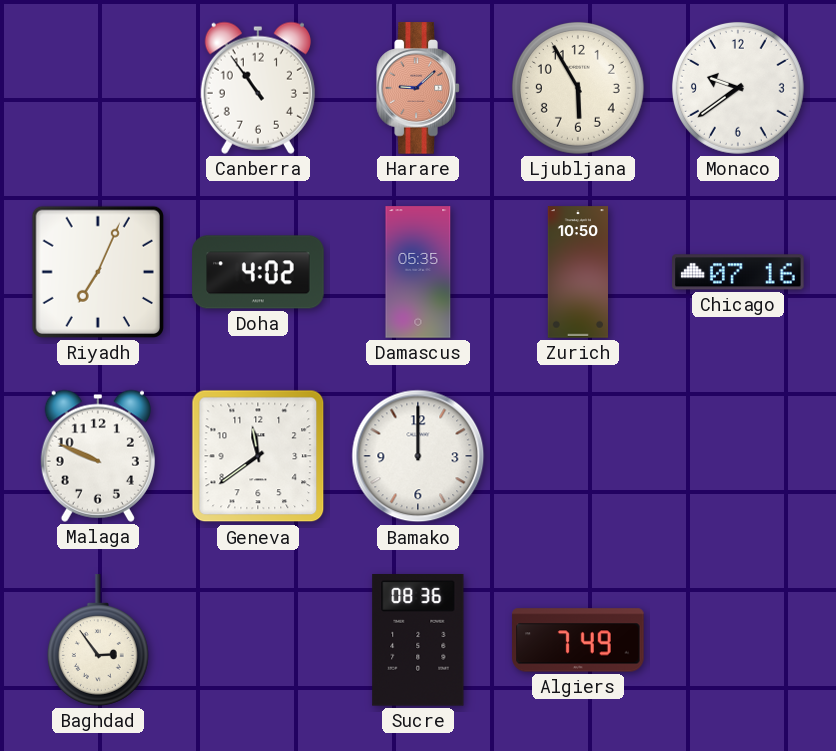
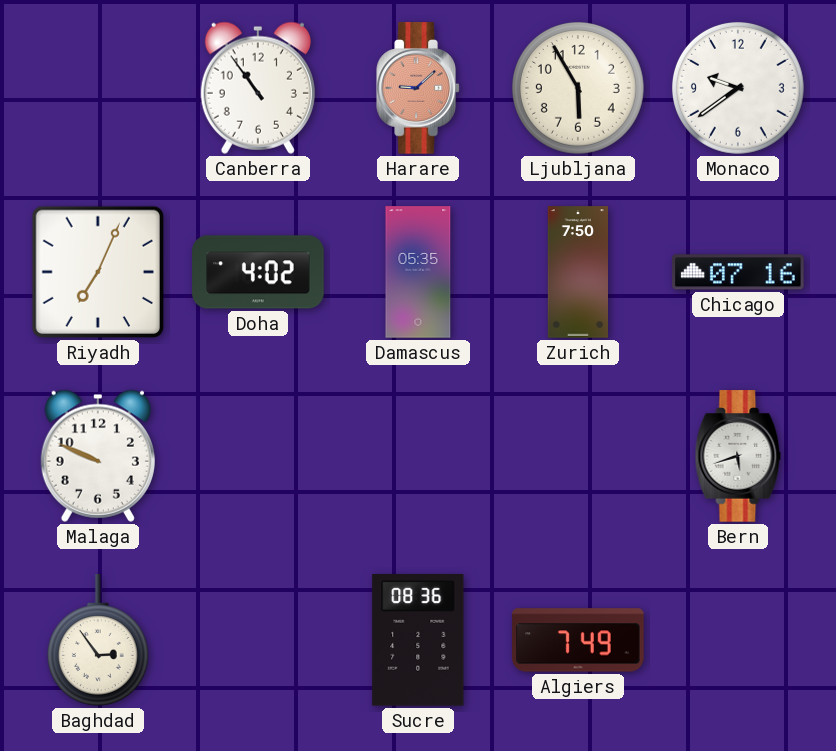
Zurich: 10:50 -> 7:50 (577, 272)
Geneva: 11:39 -> none (258, 456)
Bamako: 12:00 -> none (418, 456)
Bern: none -> 5:42 (738, 456)
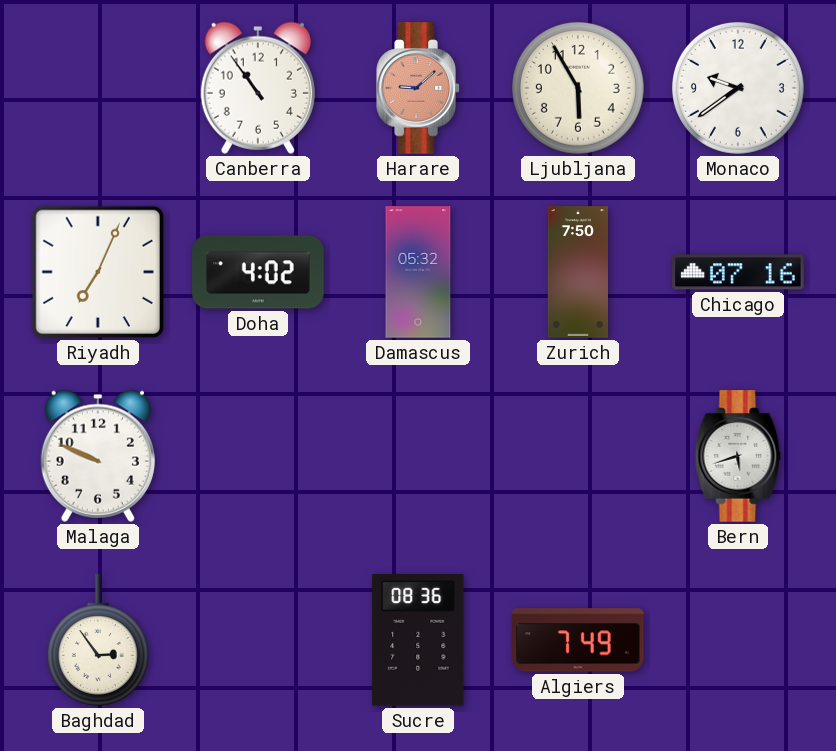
Damascus: 05:35 -> 05:32 (418, 272)
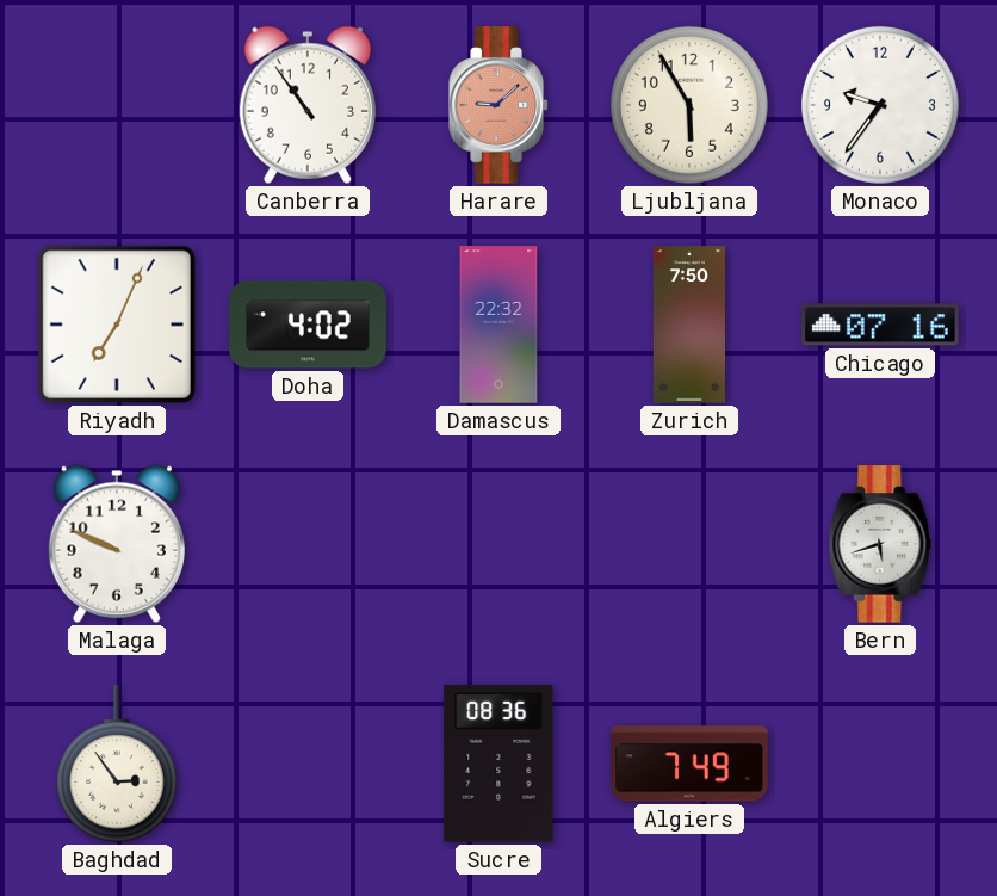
Monaco: 9:39 -> 9:36 (880, 105)
Damascus: 05:32 -> 22:32 (498, 325)
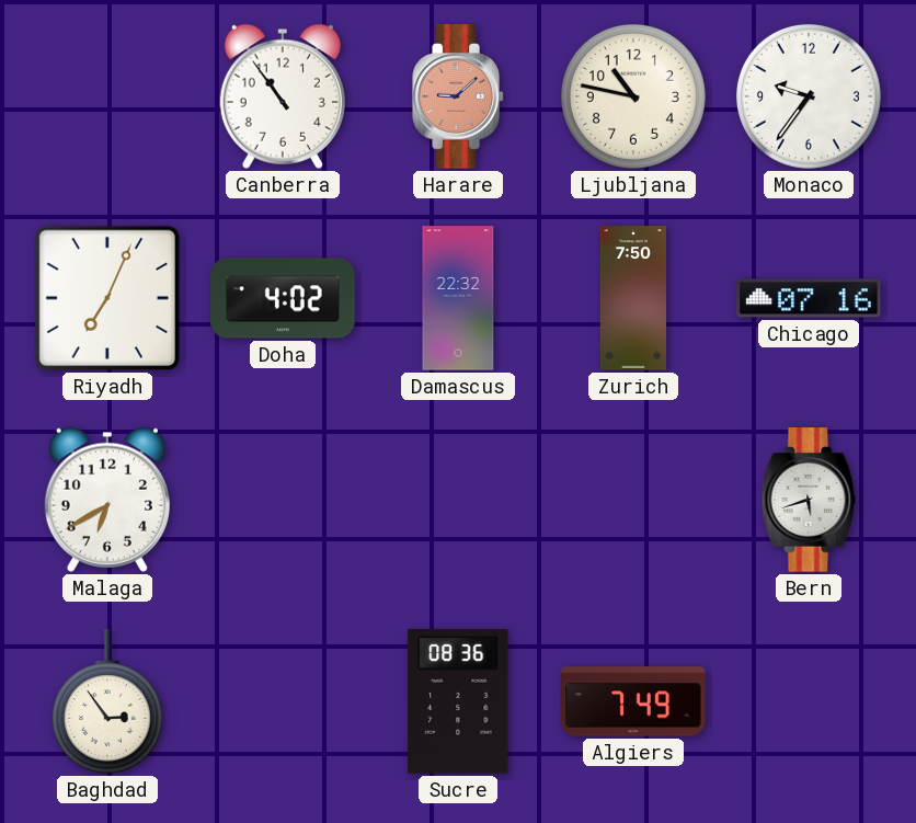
Ljubljana: 5:55 -> 10:47 (633, 96)
Malaga: 9:49 -> 6:40 (107, 500)
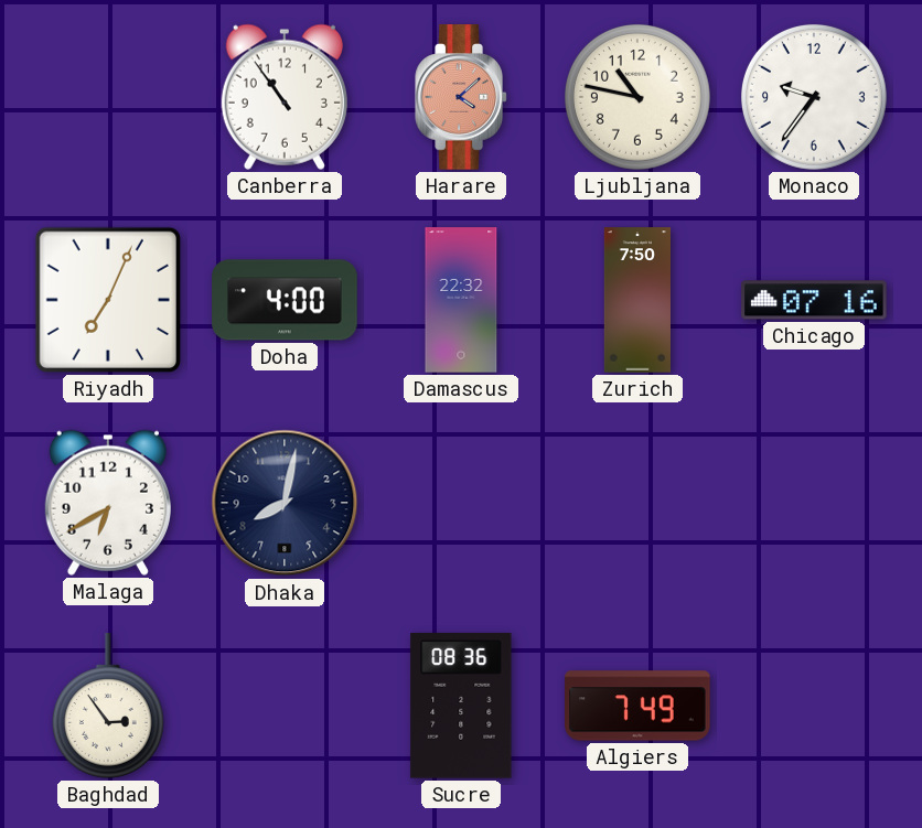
Harare: 9:08 -> 4:08 (461, 97)
Doha: 4:02 -> 4:00 (285, 300)
Dhaka: none -> 8:02 (285, 503)
Bern: 5:42 -> none (809, 500)
